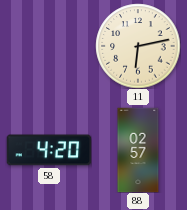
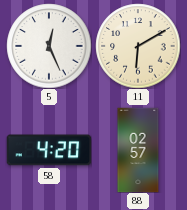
5: none -> 12:26 (49, 46)
11: 6:13 -> 6:10 (138, 46)
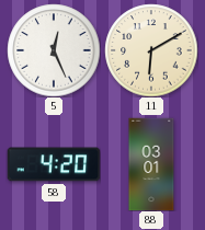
88: 02:57 -> 03:01 (151, 164)
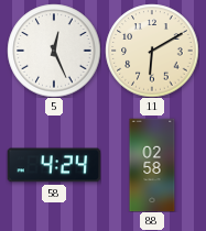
58: 4:20 -> 4:24 (54, 165)
88: 03:01 -> 02:58 (152, 165)
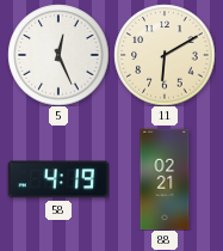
58: 4:24 -> 4:19 (58, 179)
88: 02:58 -> 02:21 (165, 179)
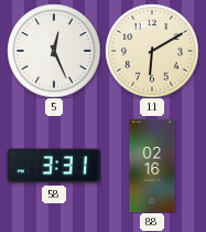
58: 4:19 -> 3:31 (54, 166)
88: 02:21 -> 02:16 (152, 166)
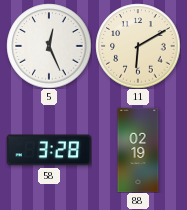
58: 3:31 -> 3:28 (49, 150)
88: 02:16 -> 02:19 (138, 150)
